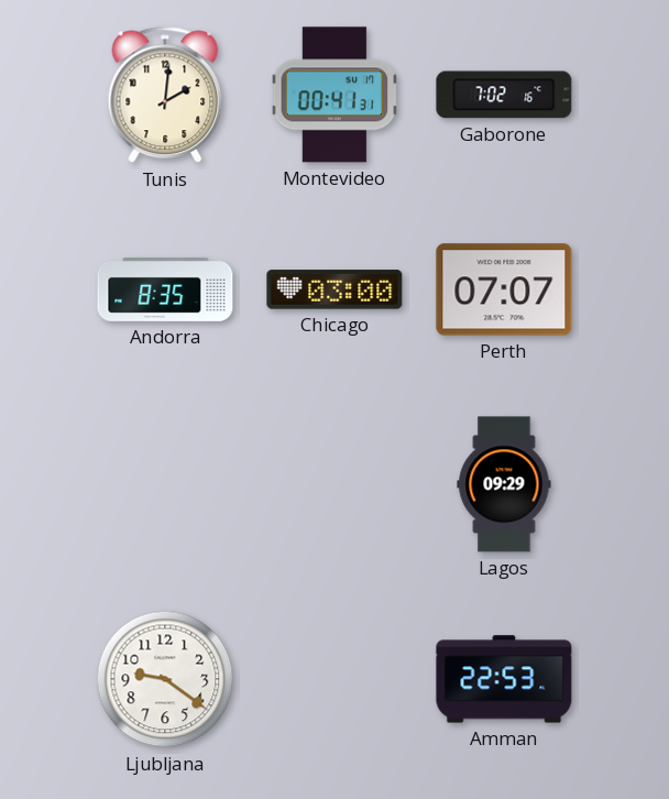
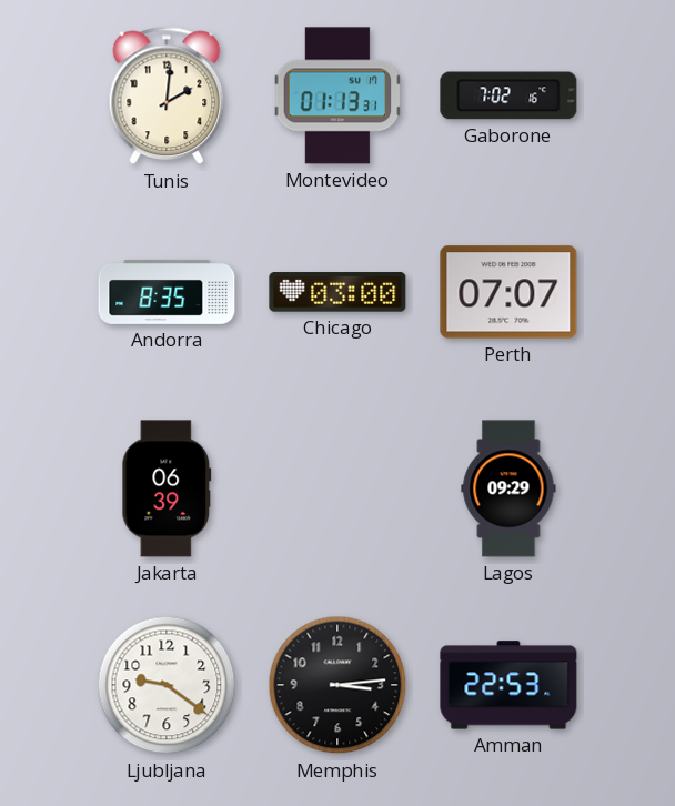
Montevideo: 00:41 -> 01:13 (337, 95)
Jakarta: none -> 06:39 (167, 488)
Memphis: none -> 3:14 (337, 685)
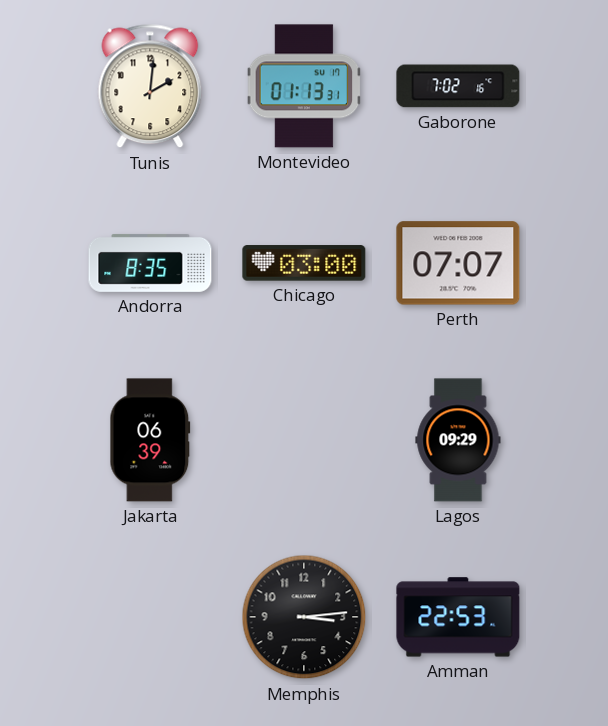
Ljubljana: 9:21 -> none (167, 685)
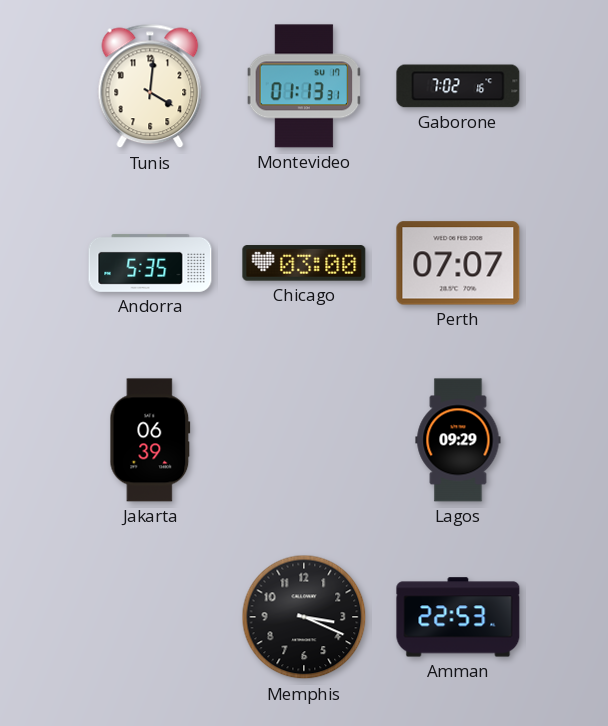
Tunis: 2:01 -> 4:01 (150, 86)
Andorra: 8:35 -> 5:35 (150, 263)
Memphis: 3:14 -> 3:19 (304, 617)
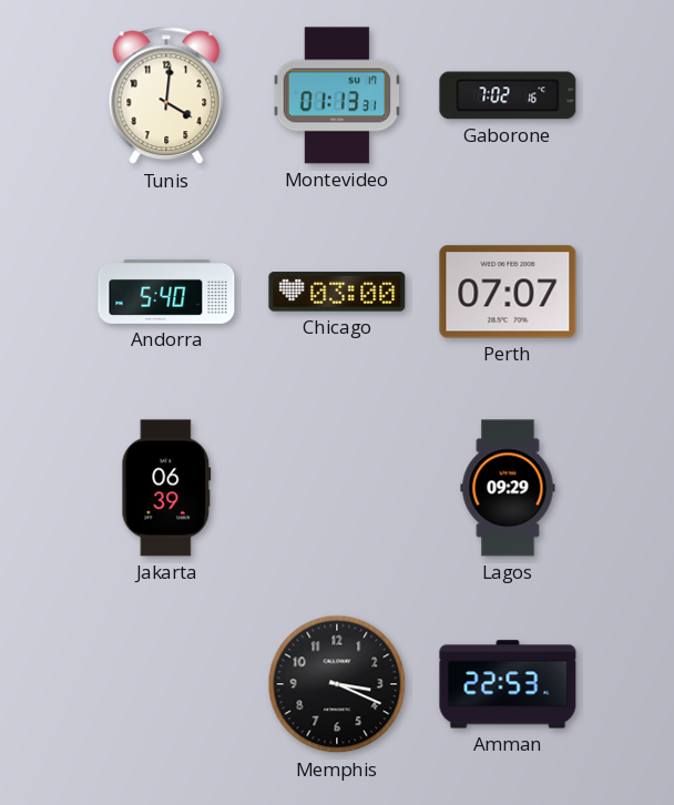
Andorra: 5:35 -> 5:40 (166, 292)
